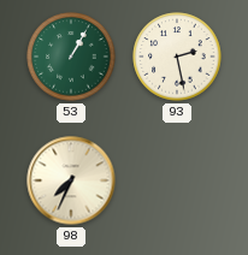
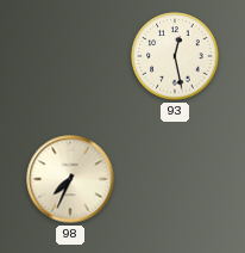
53: 1:05 -> none (71, 57)
93: 2:28 -> 12:28 (175, 56)
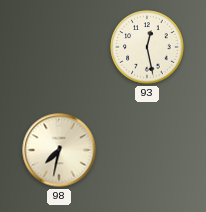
98: 7:34 -> 7:32 (59, 150)
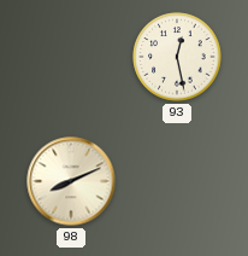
98: 7:32 -> 8:11 (71, 181)
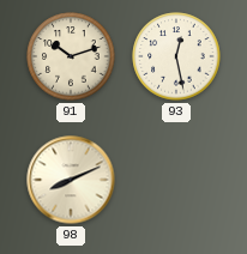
91: none -> 10:12 (71, 56)
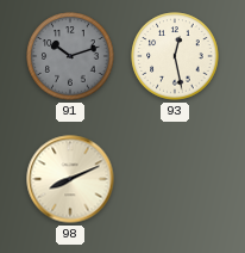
91 dial: cream -> grey (70, 56)
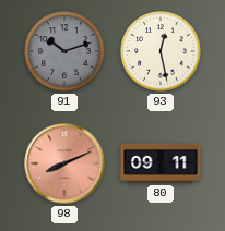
98 dial: cream -> salmon (64, 163)
80: none -> 09:11 (161, 163)
